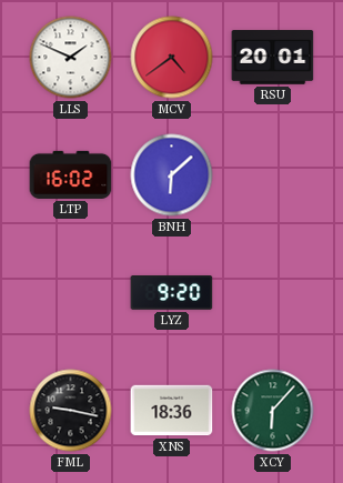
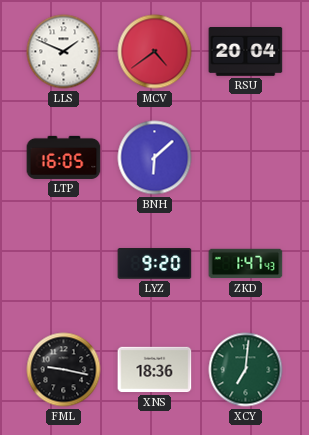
RSU: 20:01 -> 20:04 (246, 52)
LTP: 16:02 -> 16:05 (64, 157)
ZKD: none -> 1:47 (246, 264)
XCY: 6:07 -> 7:01 (246, 370)
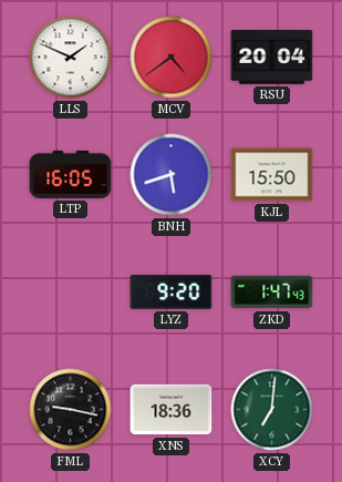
BNH: 6:08 -> 5:42 (172, 175)
KJL: none -> 15:50 (272, 175)
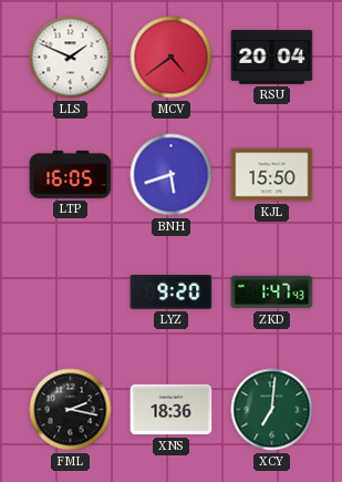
FML: 9:17 -> 2:17 (71, 410)
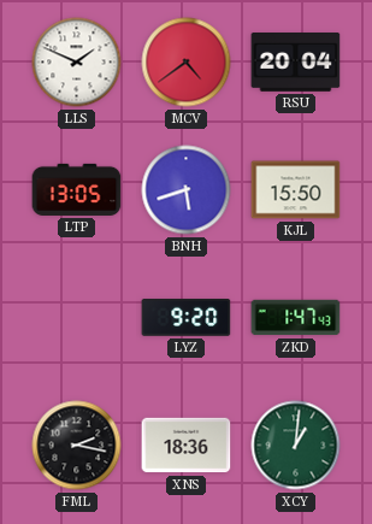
LTP: 16:05 -> 13:05 (77, 189)
XCY: 7:01 -> 1:01 (296, 446)
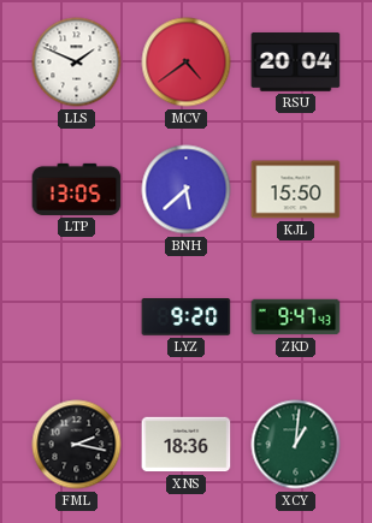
BNH: 5:42 -> 5:38 (187, 190)
ZKD: 1:47 -> 9:47 (296, 317)
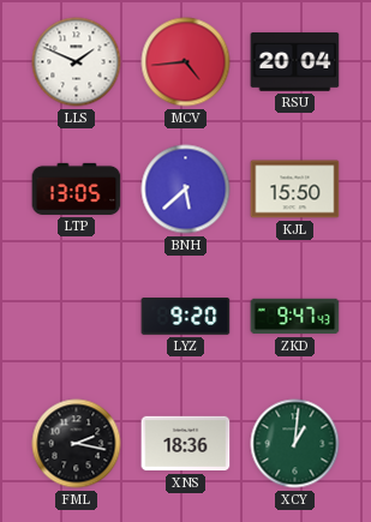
MCV: 4:39 -> 4:44 (186, 62)
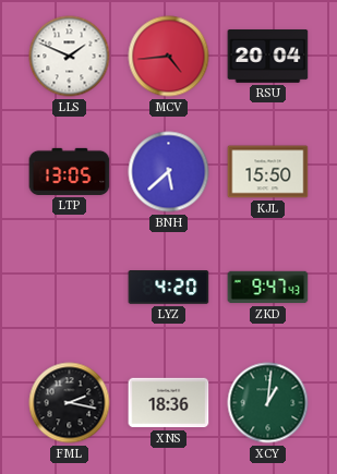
LYZ: 9:20 -> 4:20 (169, 288)
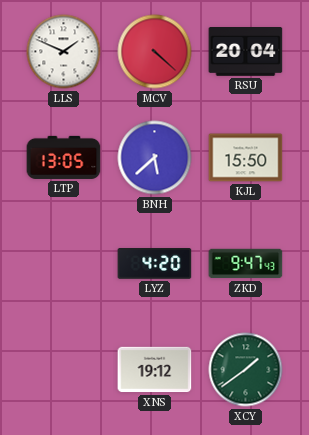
MCV: 4:44 -> 4:22 (155, 52)
FML: 2:17 -> none (70, 403)
XNS: 18:36 -> 19:12 (155, 370)
XCY: 1:01 -> 1:39 (246, 370)
